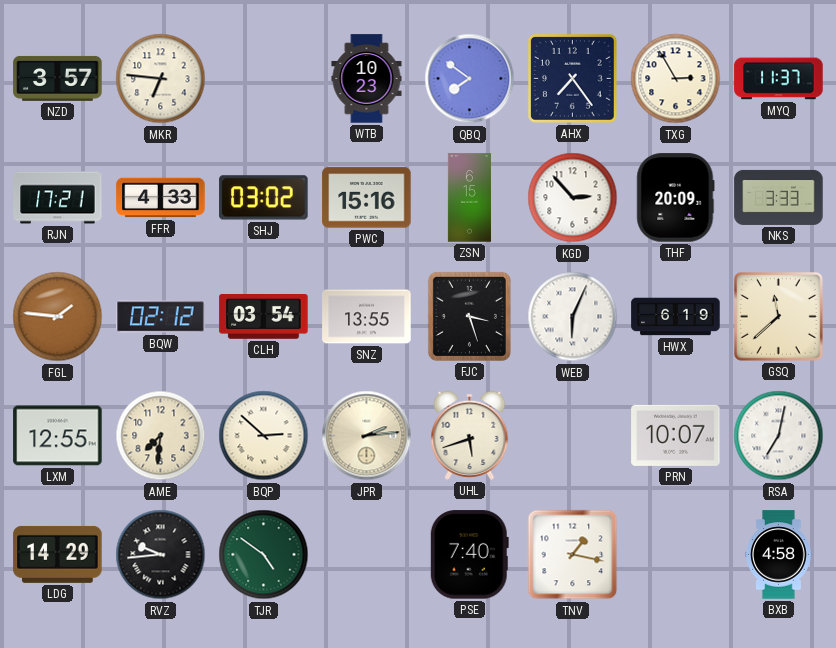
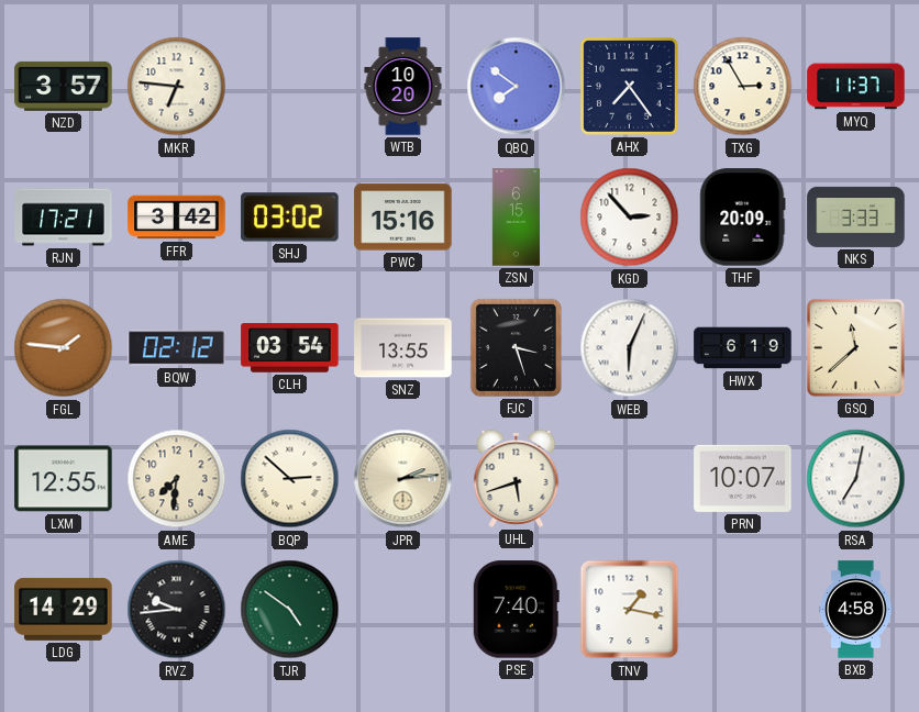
WTB: 10:23 -> 10:20 (403, 87)
FFR: 4:33 -> 3:42 (177, 218)
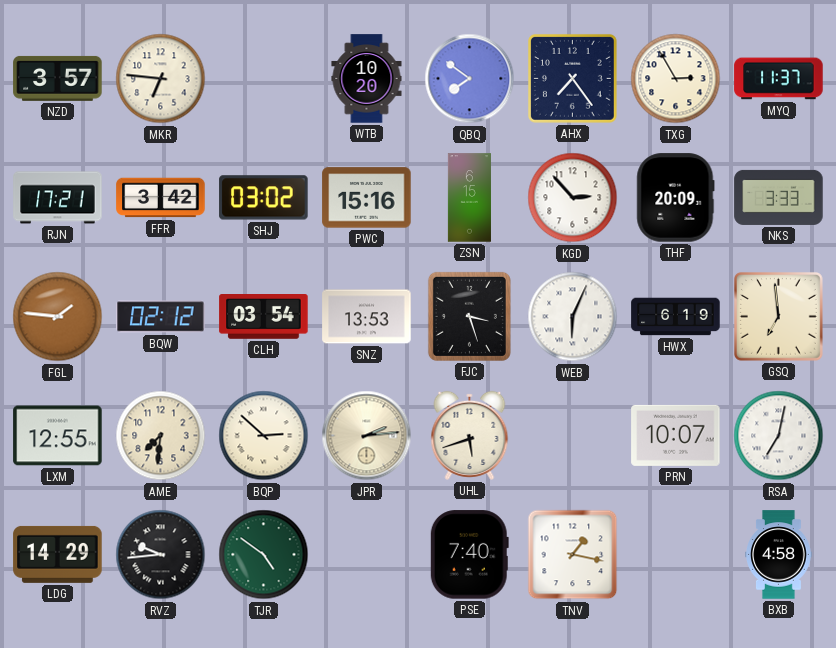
SNZ: 13:55 -> 13:53 (367, 317)
GSQ: 11:38 -> 6:59 (778, 316)
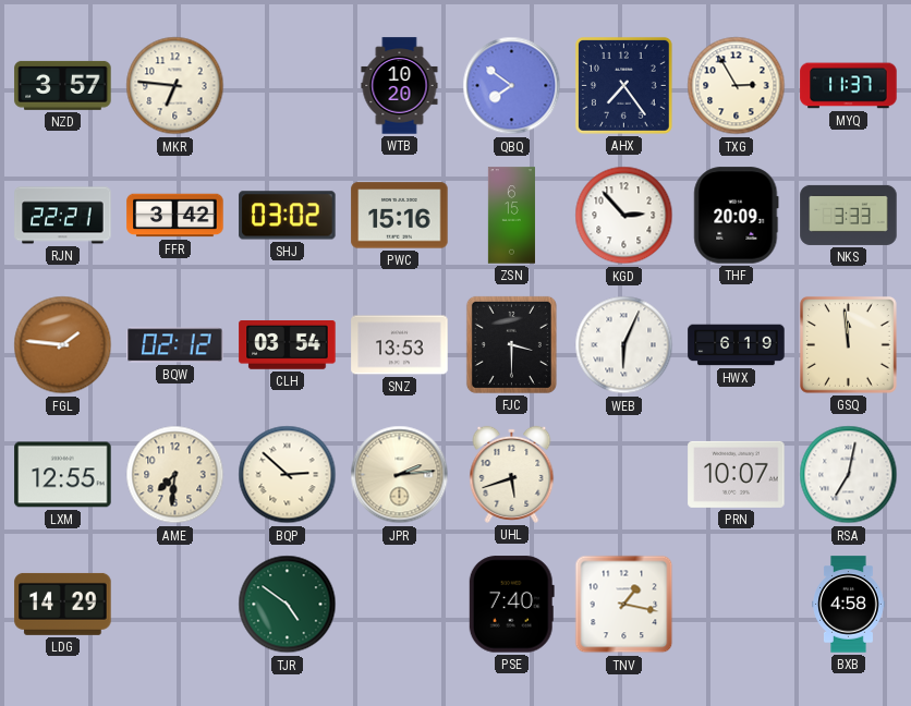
RJN: 17:21 -> 22:21 (63, 216)
FJC: 3:27 -> 3:30 (511, 344)
GSQ: 6:59 -> 11:59 (848, 344)
RVZ: 9:44 -> none (161, 555)
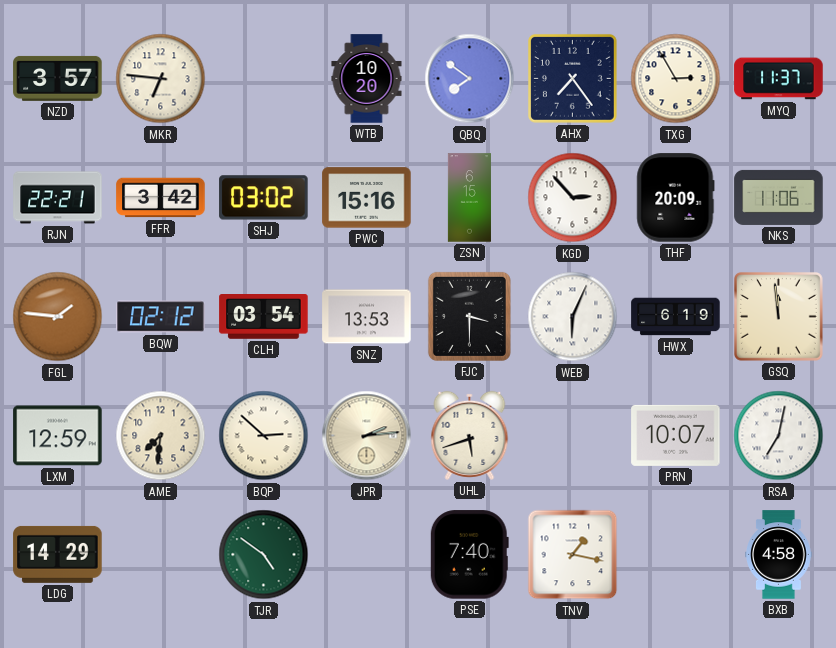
NKS: 3:33 -> 11:06 (779, 197)
LXM: 12:55 -> 12:59 (58, 436)
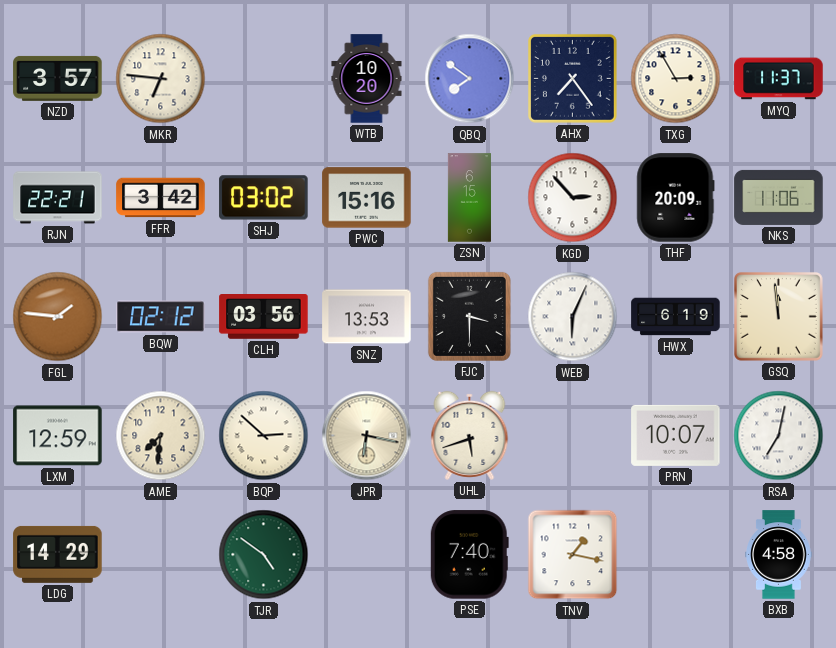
CLH: 03:54 -> 03:56 (264, 317)
JPR: 2:14 -> 6:17 (367, 436)
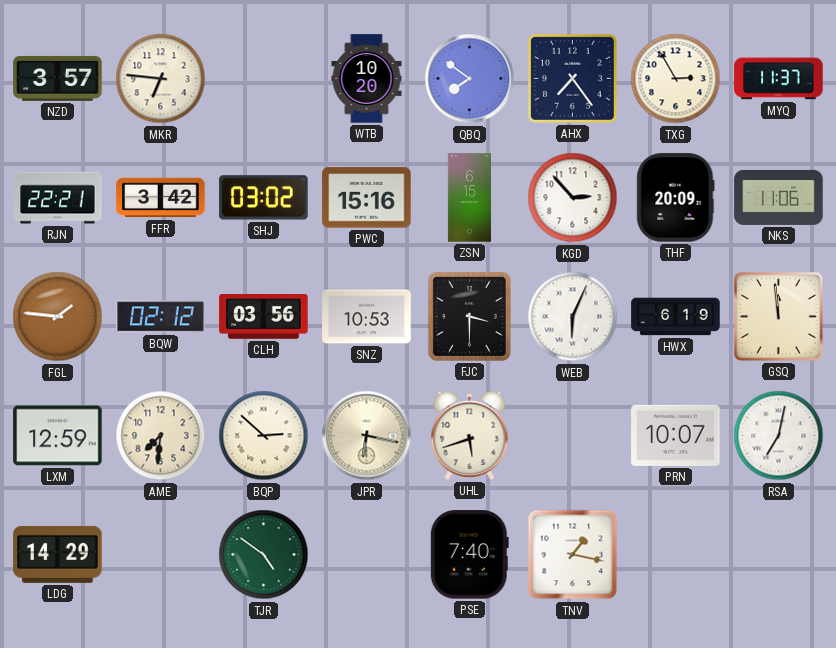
SNZ: 13:53 -> 10:53 (367, 317)
BXB: 4:58 -> none (779, 555)
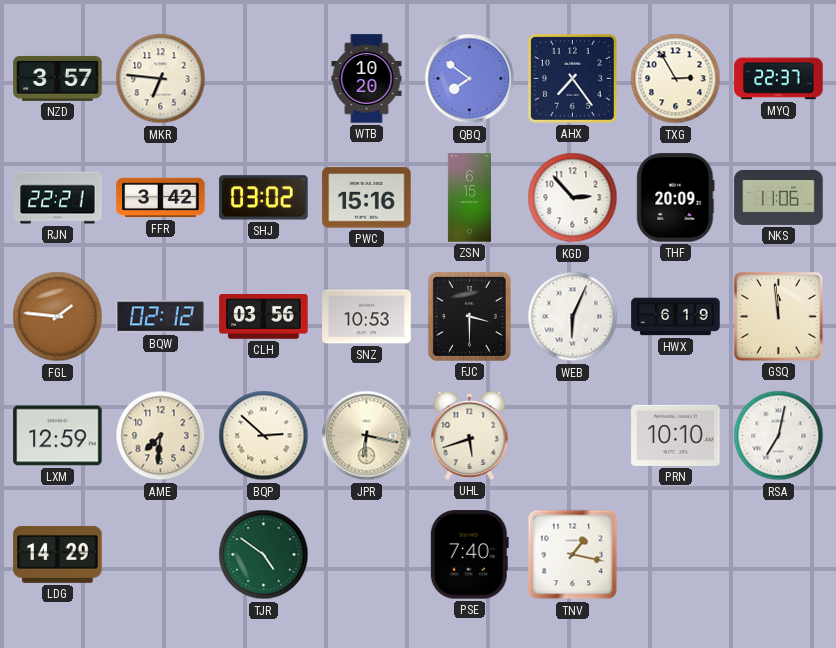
MYQ: 11:37 -> 22:37 (779, 79)
PRN: 10:07 -> 10:10 (676, 435)
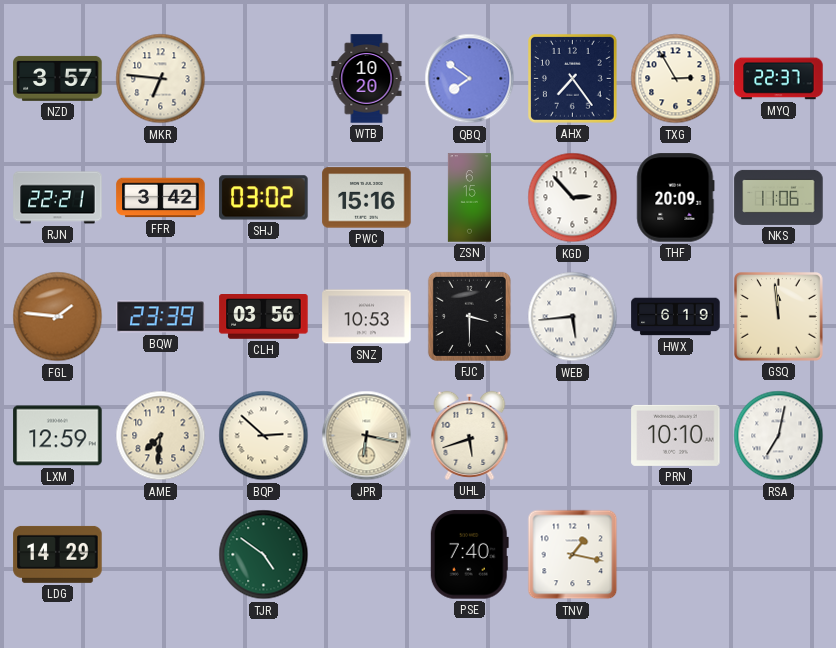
BQW: 02:12 -> 23:39 (161, 317)
WEB: 6:04 -> 5:44 (573, 317)
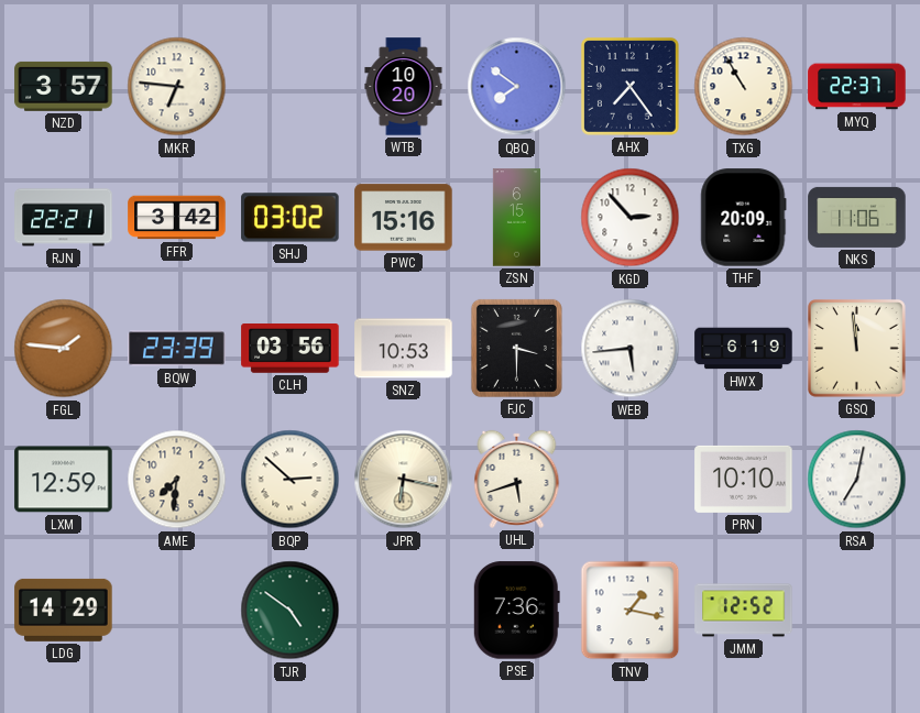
TXG: 2:55 -> 10:55 (744, 87)
PSE: 7:40 -> 7:36 (516, 611)
JMM: none -> 12:52 (744, 611)
